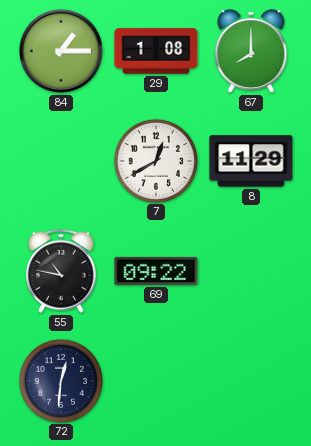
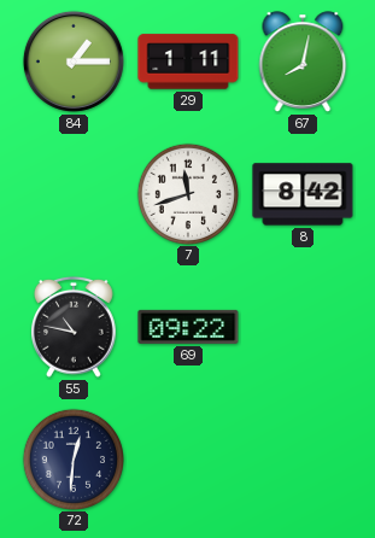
29: 1:08 -> 1:11 (188, 62)
67: 8:00 -> 8:02 (303, 62)
7: 12:40 -> 11:42 (187, 193)
8: 11:29 -> 8:42 (303, 194)
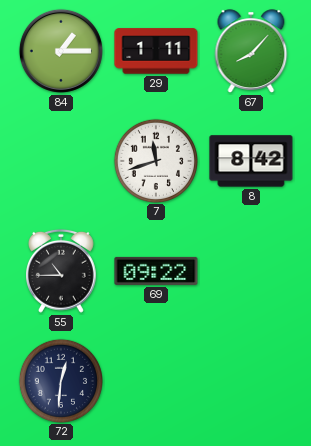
67: 8:02 -> 8:07 (251, 51)
55: 10:47 -> 10:45 (62, 271)
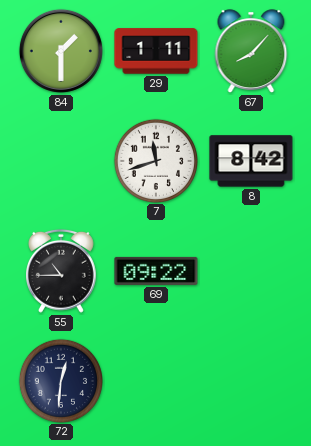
84: 1:15 -> 1:30 (61, 51)
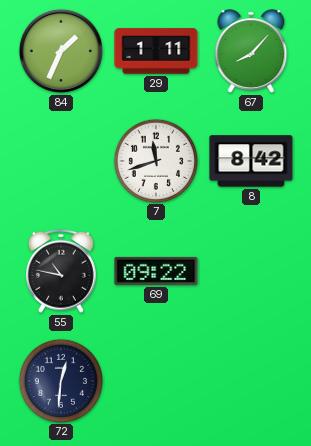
84: 1:30 -> 1:34 (61, 51)
55: 10:45 -> 10:47 (62, 271)
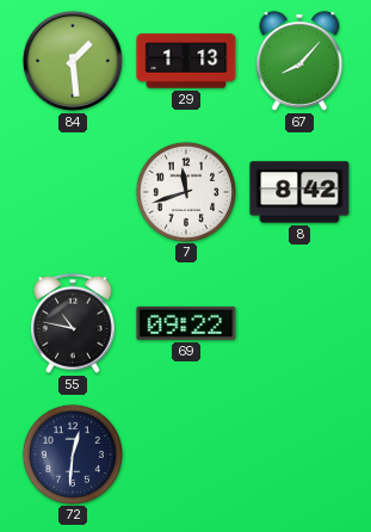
84: 1:34 -> 1:29 (73, 61)
29: 1:11 -> 1:13 (186, 61)
